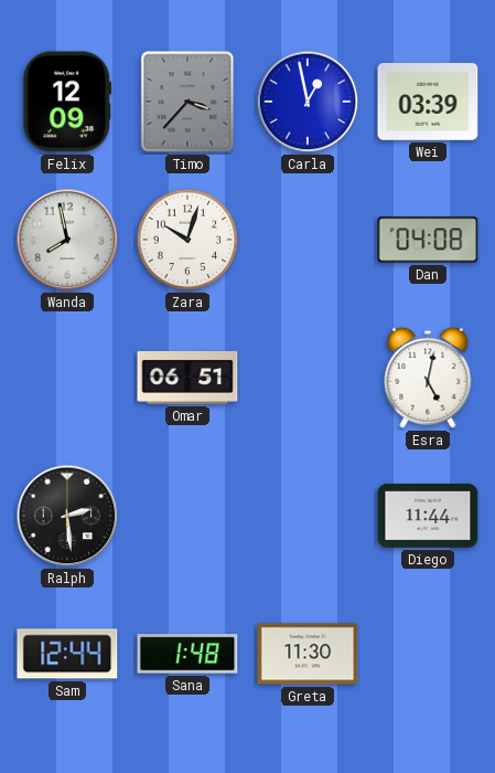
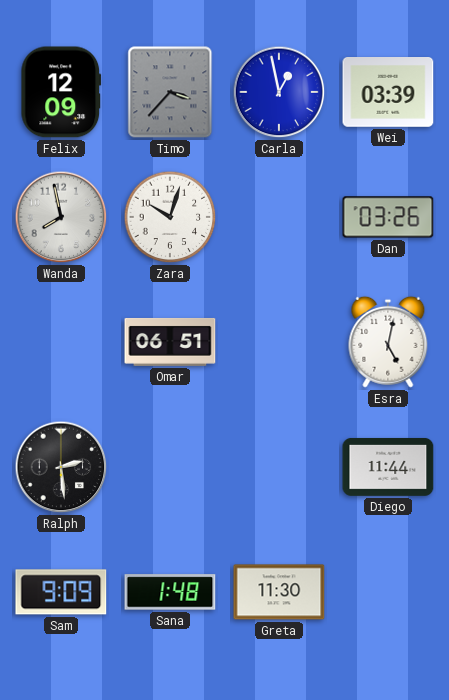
Dan: 04:08 -> 03:26 (388, 217)
Sam: 12:44 -> 9:09 (61, 592)
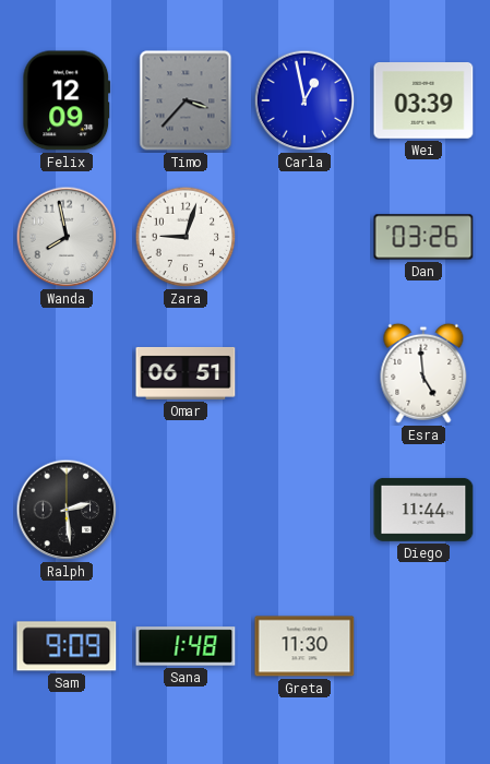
Zara: 10:03 -> 9:03 (186, 237)
Esra: 5:02 -> 4:59 (423, 373)
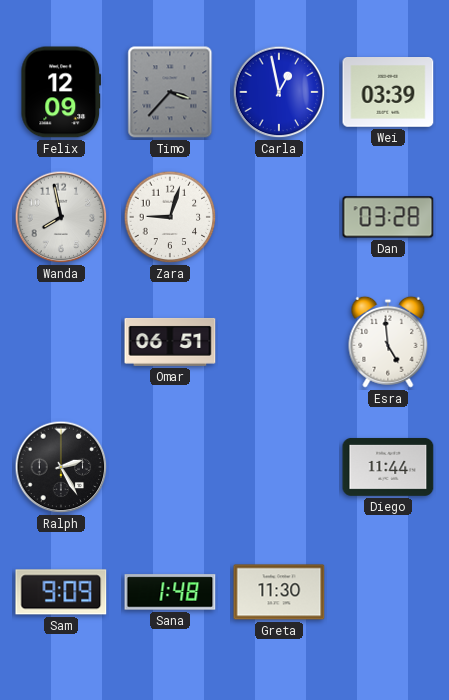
Dan: 03:26 -> 03:28 (388, 217)
Ralph: 2:29 -> 2:25 (61, 467)
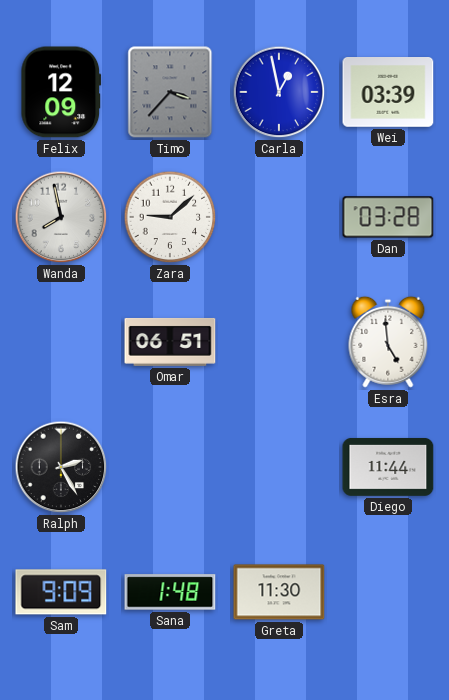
Zara: 9:03 -> 9:08 (170, 217)
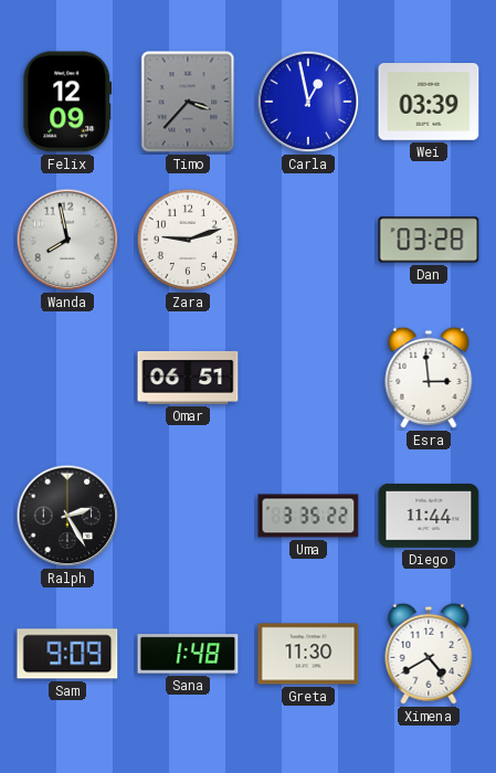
Zara: 9:08 -> 9:12 (188, 240)
Esra: 4:59 -> 2:59 (429, 378)
Uma: none -> 3:35 (308, 516)
Ximena: none -> 4:40 (429, 654)
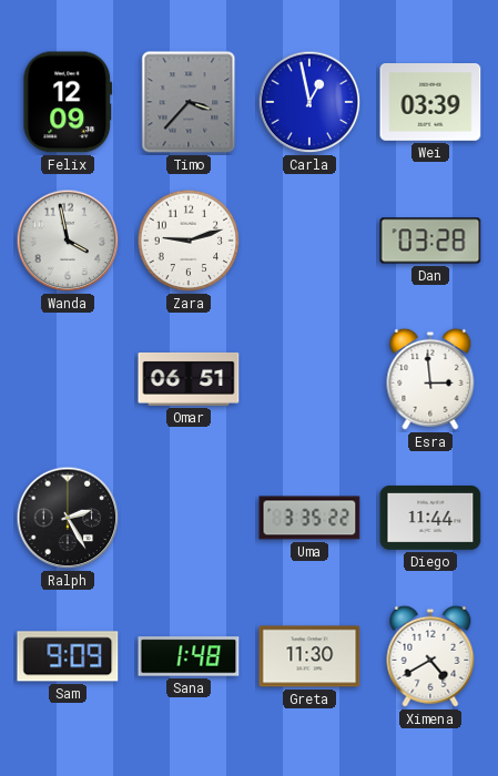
Wanda: 7:58 -> 3:58 (68, 241)
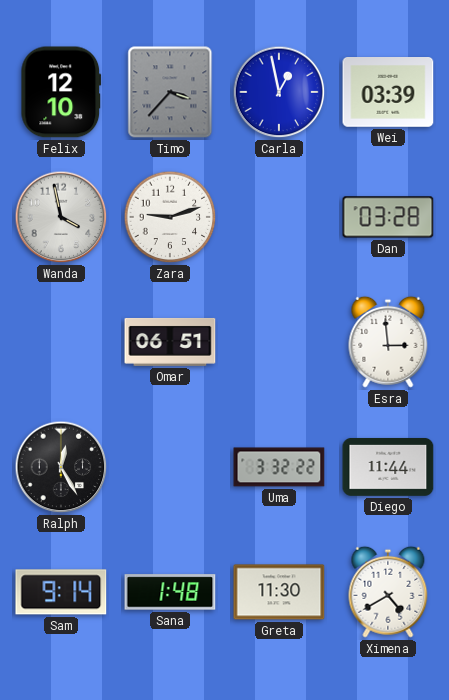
Felix: 12:09 -> 12:10 (61, 92)
Ralph: 2:25 -> 12:25 (61, 467)
Uma: 3:35 -> 3:32 (279, 467)
Sam: 9:09 -> 9:14 (61, 592)
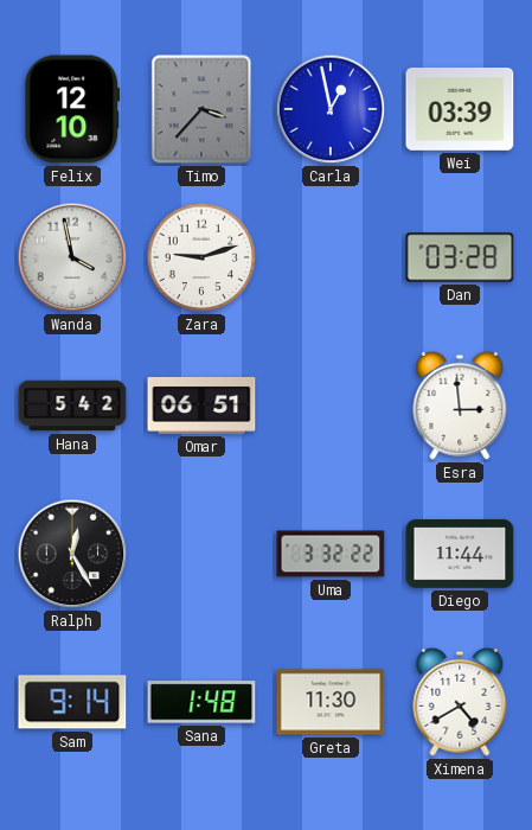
Hana: none -> 5:42 (72, 406)
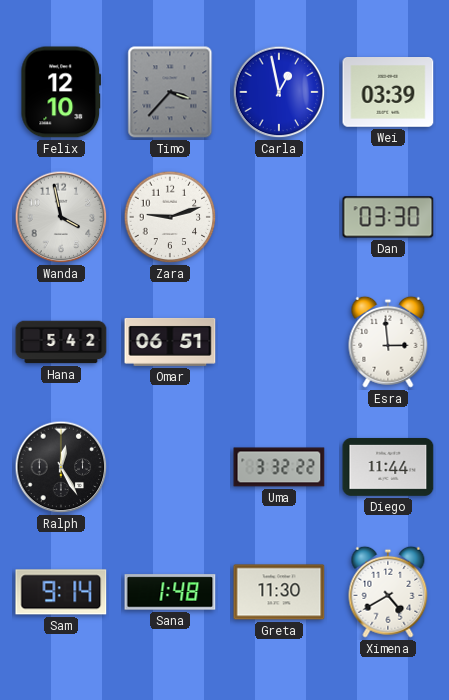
Dan: 03:28 -> 03:30 (388, 217)
